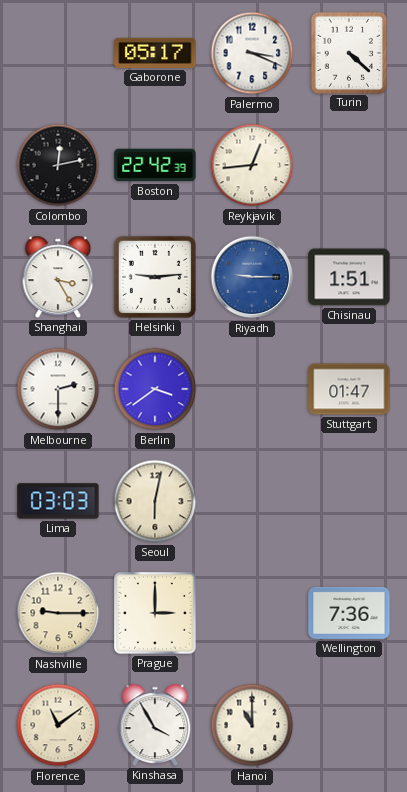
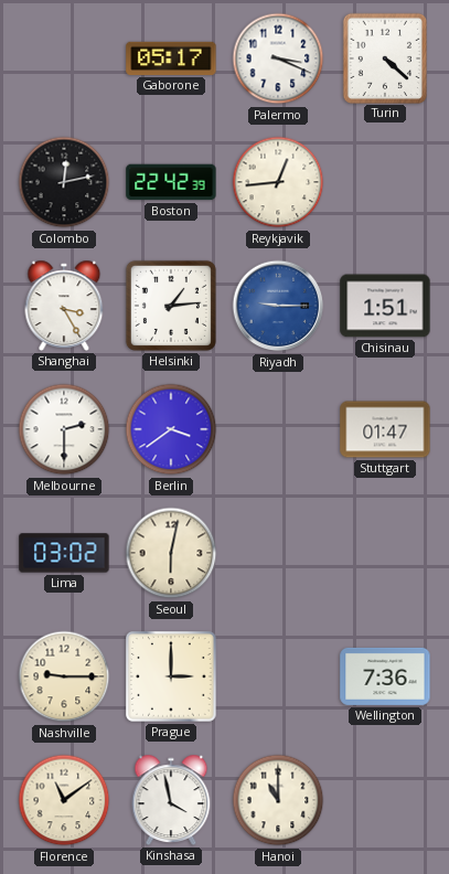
Helsinki: 9:14 -> 1:14 (171, 306)
Lima: 03:03 -> 03:02 (64, 553)
Kinshasa: 3:55 -> 3:58 (171, 800)
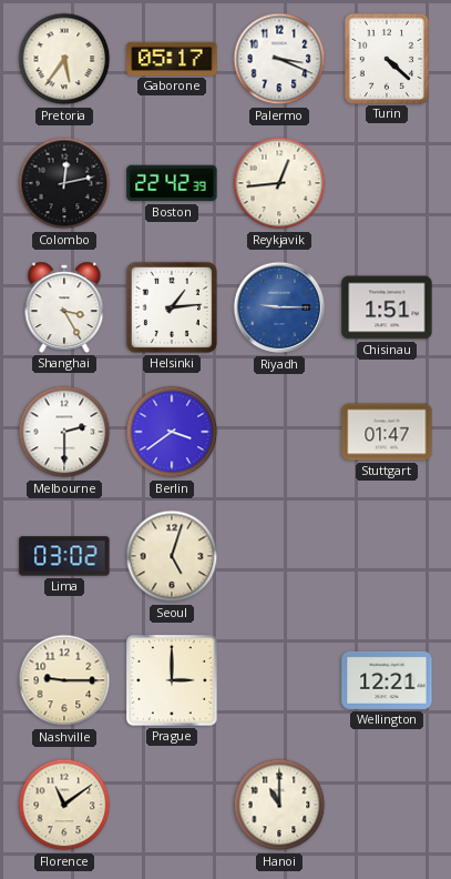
Pretoria: none -> 5:36 (64, 59)
Seoul: 6:02 -> 5:03 (172, 556)
Wellington: 7:36 -> 12:21 (387, 680)
Kinshasa: 3:58 -> none (171, 800)
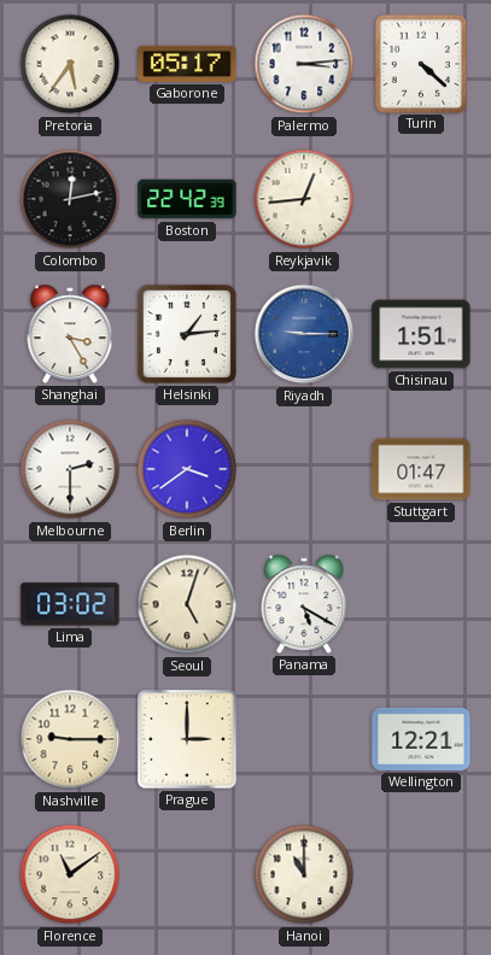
Palermo: 3:19 -> 3:14 (304, 64)
Panama: none -> 5:20 (304, 604)
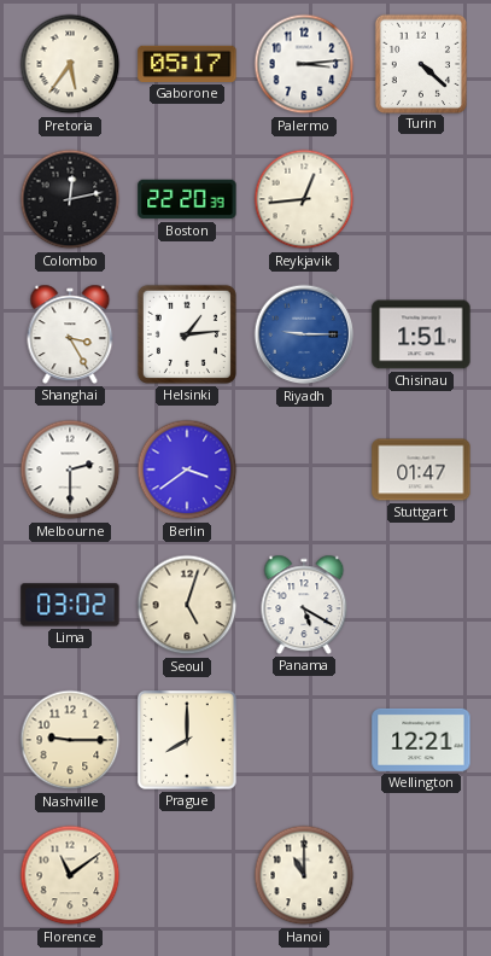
Boston: 22:42 -> 22:20 (187, 199)
Prague: 3:00 -> 8:00 (188, 741)
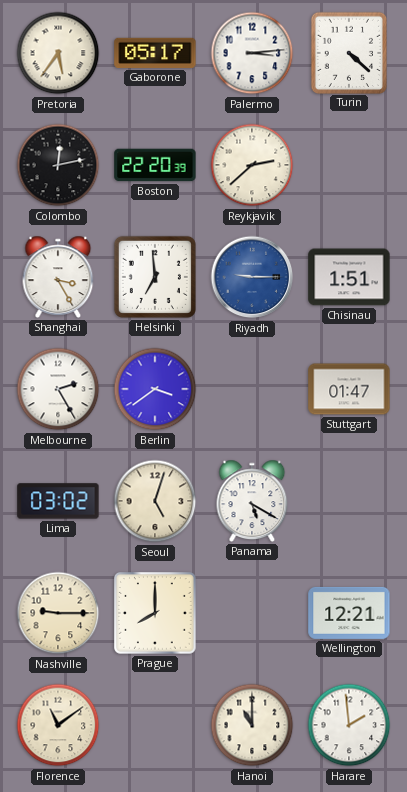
Reykjavik: 12:44 -> 2:38 (252, 165)
Helsinki: 1:14 -> 6:59 (155, 277)
Melbourne: 2:30 -> 2:25 (58, 389)
Harare: none -> 1:59 (349, 725)
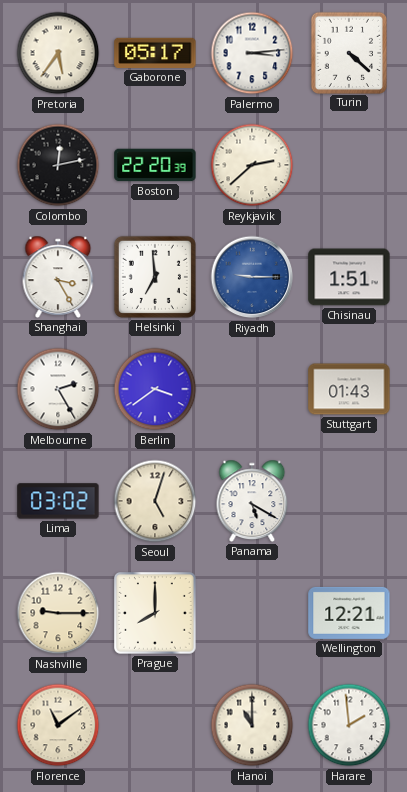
Stuttgart: 01:47 -> 01:43 (349, 389)
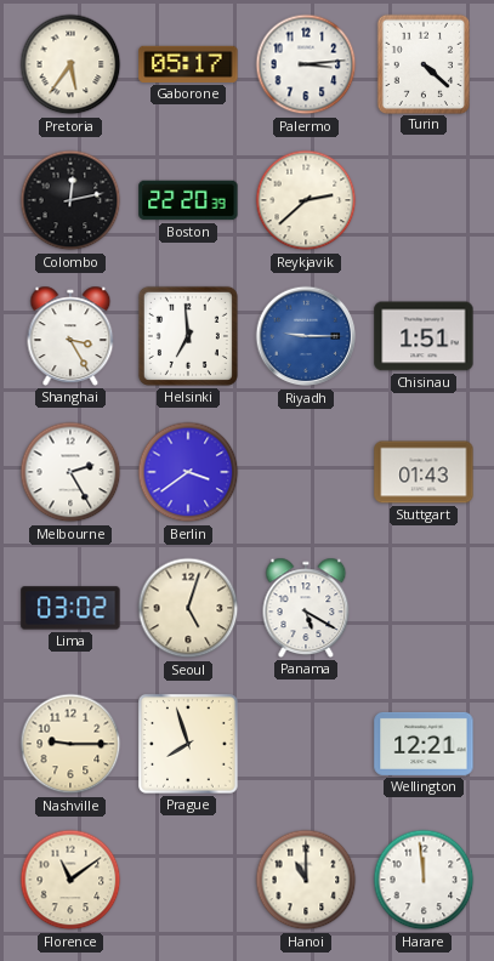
Prague: 8:00 -> 7:57 (189, 745)
Harare: 1:59 -> 11:59 (424, 880)
